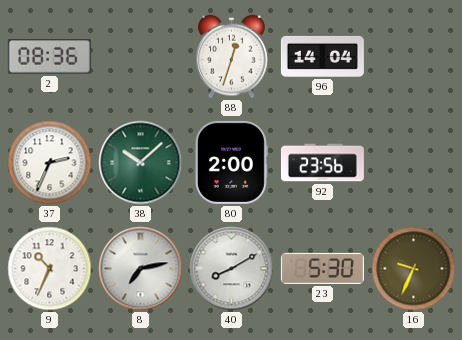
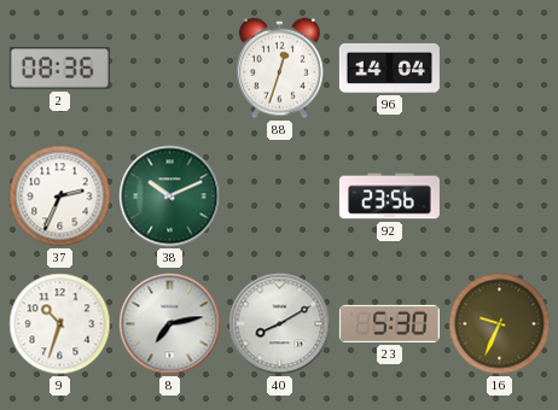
38: 10:08 -> 10:11 (170, 197)
80: 2:00 -> none (231, 162)
9: 10:34 -> 10:33 (60, 324)
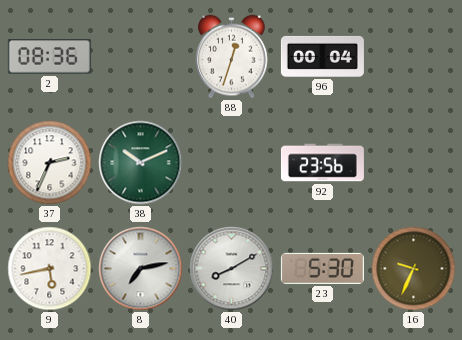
96: 14:04 -> 00:04 (322, 56)
9: 10:33 -> 5:43 (50, 269)
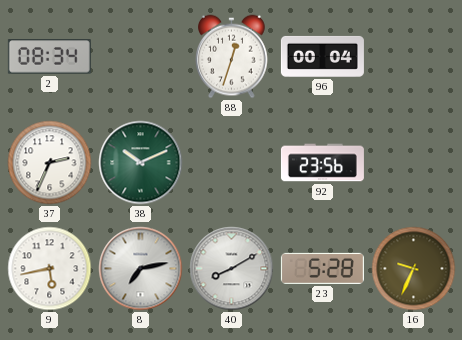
2: 08:36 -> 08:34 (49, 57)
23: 5:30 -> 5:28 (322, 268)
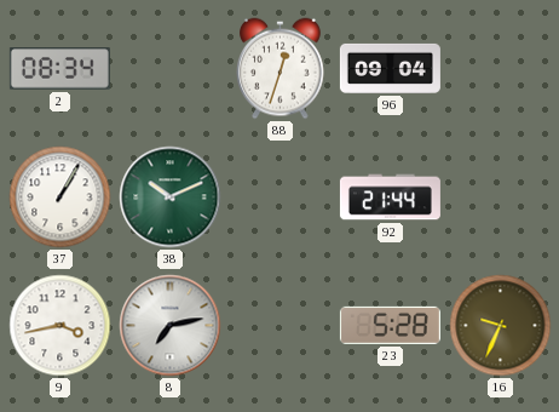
96: 00:04 -> 09:04 (390, 68)
37: 2:34 -> 1:05 (60, 198)
92: 23:56 -> 21:44 (390, 198)
9: 5:43 -> 3:43 (60, 326)
40: 8:10 -> none (232, 269)
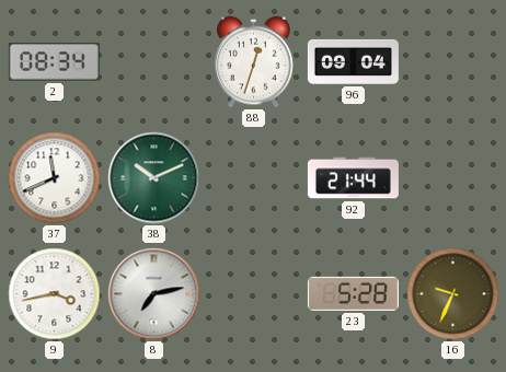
37: 1:05 -> 11:41 (55, 178)
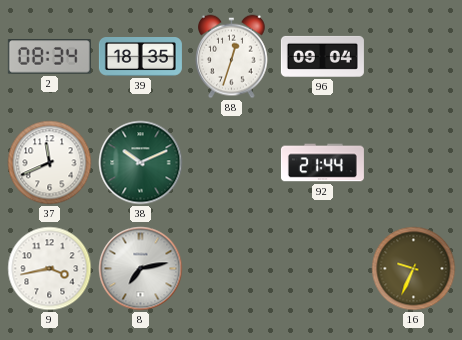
39: none -> 18:35 (140, 57)
23: 5:28 -> none (353, 293)
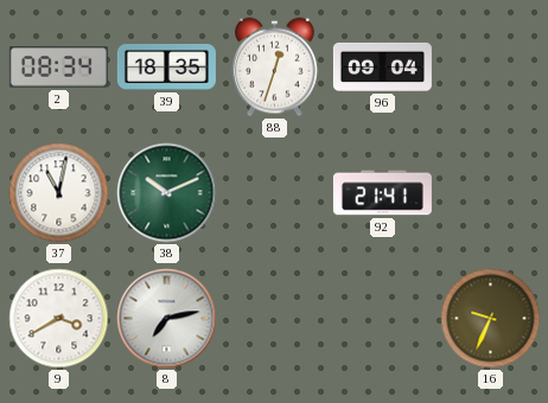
37: 11:41 -> 11:02 (59, 193)
92: 21:44 -> 21:41 (382, 193)
9: 3:43 -> 3:40 (59, 319)
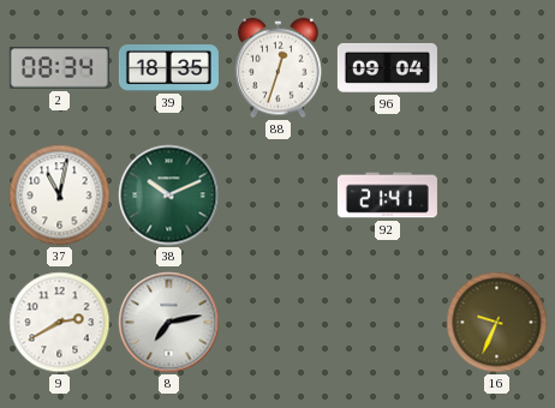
9: 3:40 -> 2:40 (60, 323)
